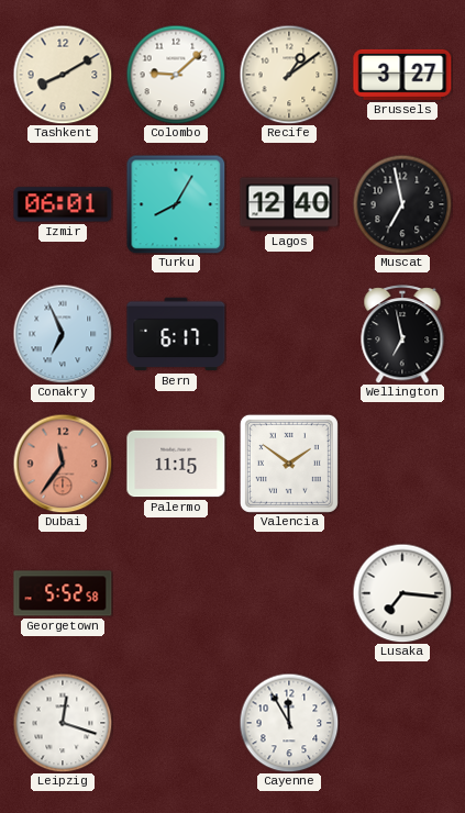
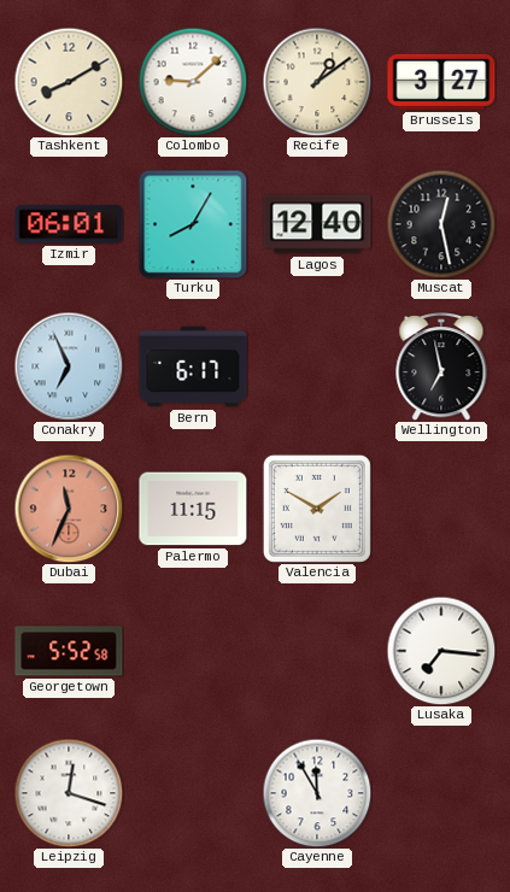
Muscat: 6:58 -> 12:28 (441, 224)
Dubai: 11:36 -> 11:34 (69, 509)
Valencia: 1:51 -> 1:50 (317, 509)
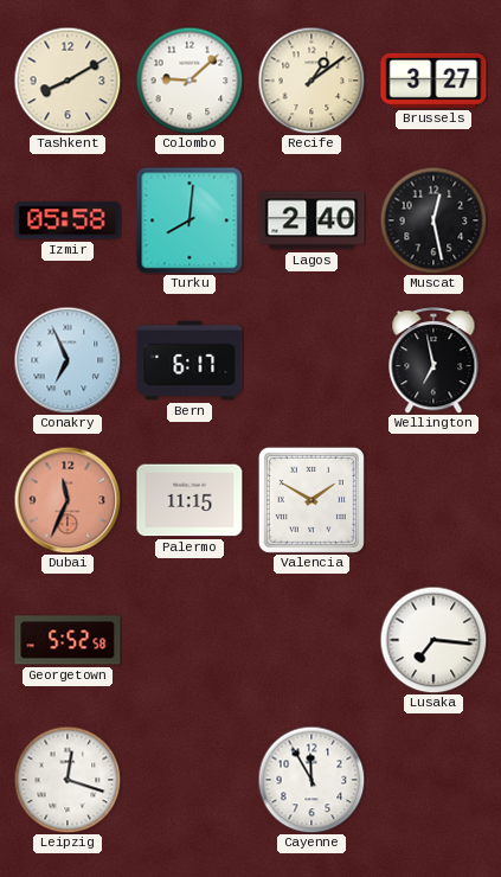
Izmir: 06:01 -> 05:58 (68, 220)
Turku: 8:05 -> 8:01 (190, 220)
Lagos: 12:40 -> 2:40 (311, 220)
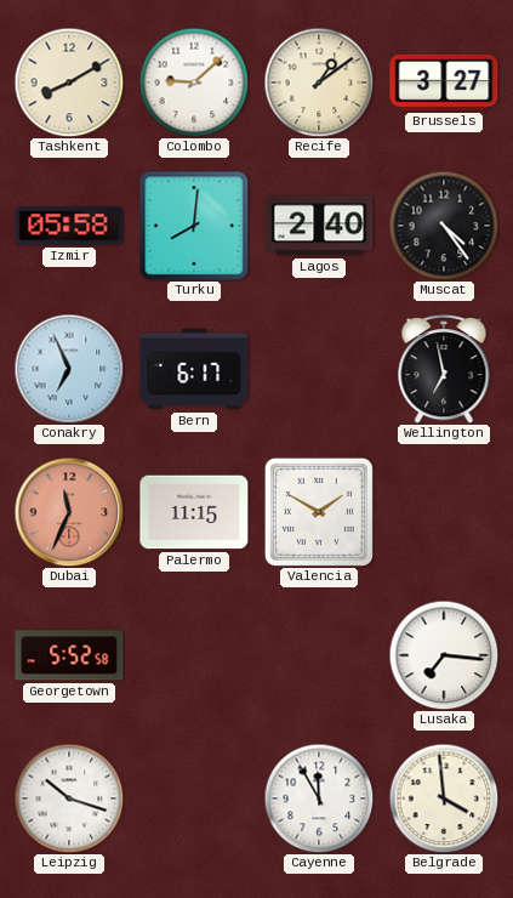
Muscat: 12:28 -> 4:24 (444, 226)
Leipzig: 12:18 -> 10:18 (69, 798)
Belgrade: none -> 3:59 (444, 798)
